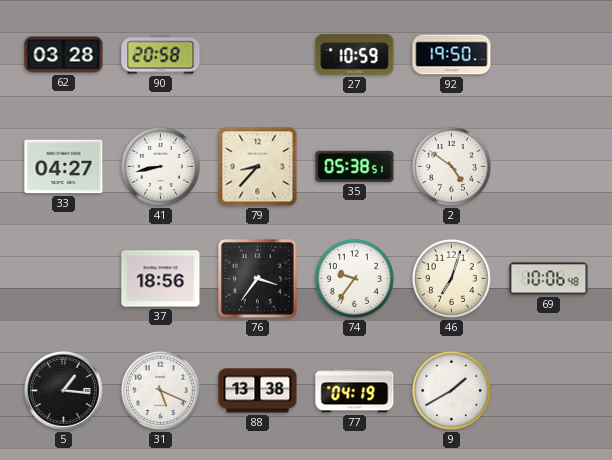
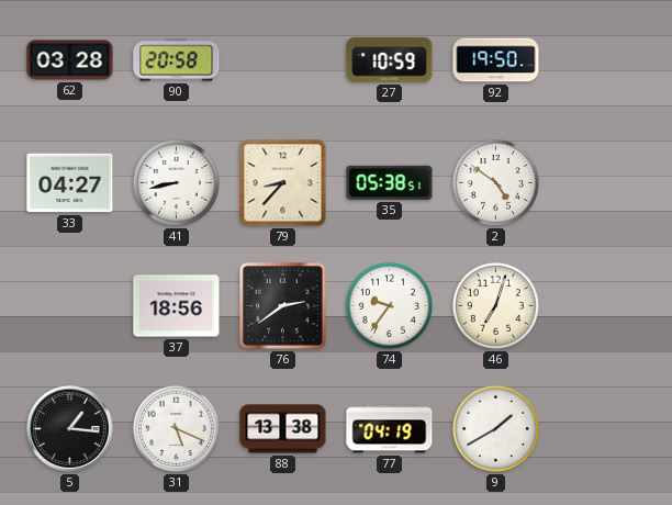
76: 3:36 -> 2:39 (283, 306)
69: 10:06 -> none (549, 279)
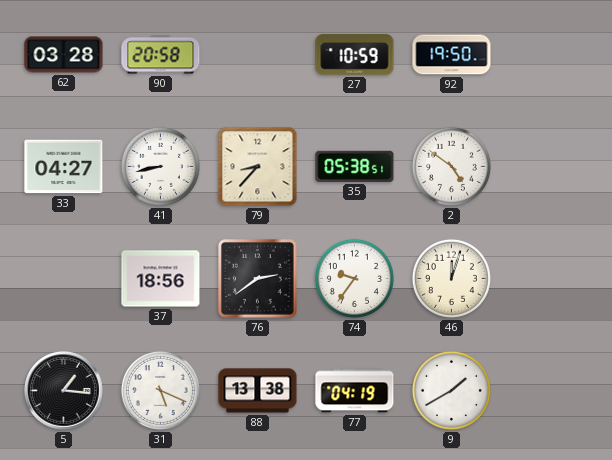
46: 7:03 -> 12:03 (451, 278)
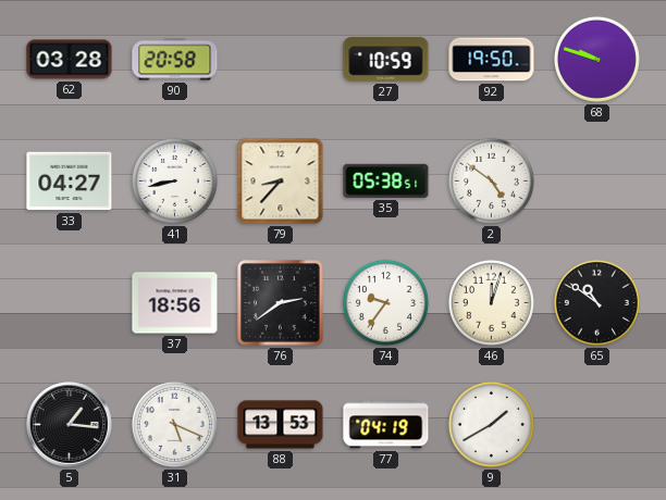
68: none -> 9:48 (596, 59)
65: none -> 10:51 (596, 302)
88: 13:38 -> 13:53 (281, 425)
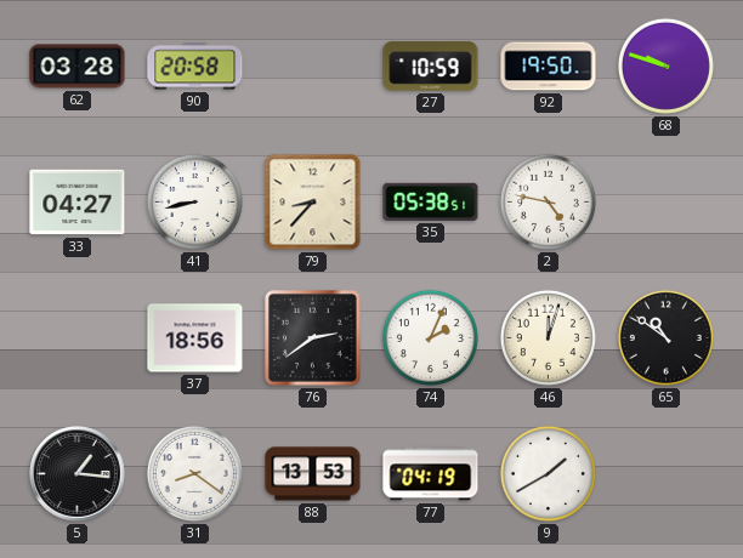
2: 4:51 -> 4:47 (548, 201)
74: 9:36 -> 2:04 (430, 337)
31: 5:19 -> 8:21 (194, 473)
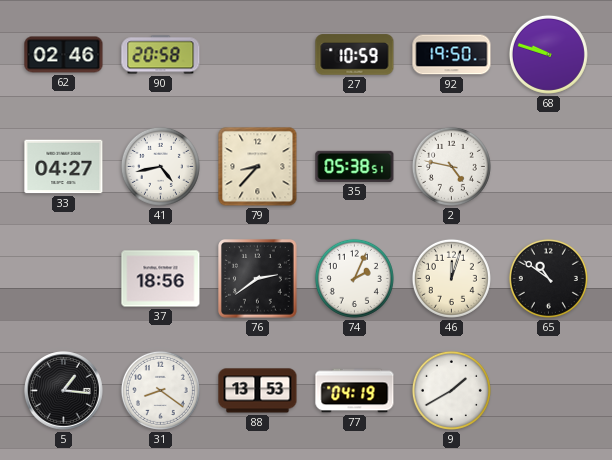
62: 03:28 -> 02:46 (64, 55)
41: 8:43 -> 4:43 (160, 166)
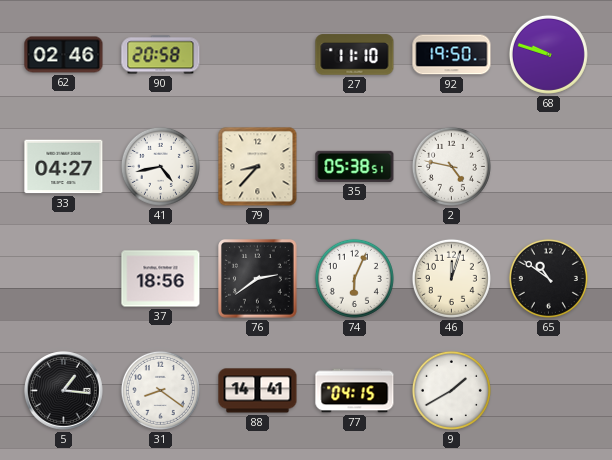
27: 10:59 -> 11:10 (355, 55)
74: 2:04 -> 6:04 (354, 278)
88: 13:53 -> 14:41 (258, 391)
77: 04:19 -> 04:15 (355, 391)
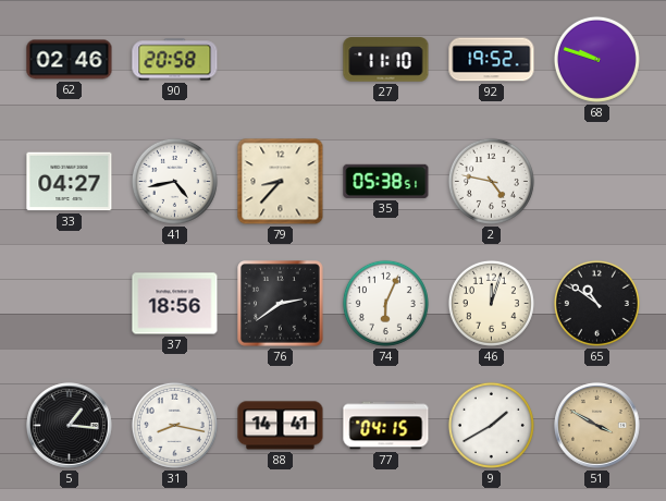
92: 19:50 -> 19:52 (492, 60)
31: 8:21 -> 8:17 (174, 425)
51: none -> 3:50 (597, 426)
